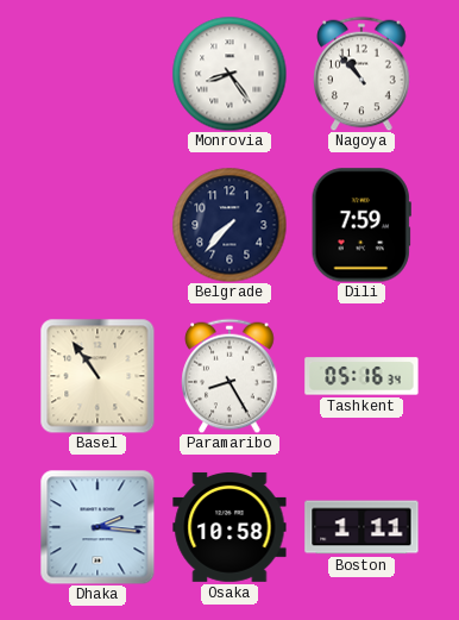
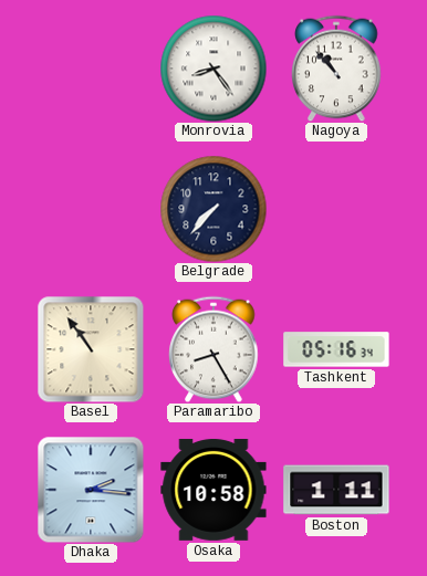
Dili: 7:59 -> none (361, 225)
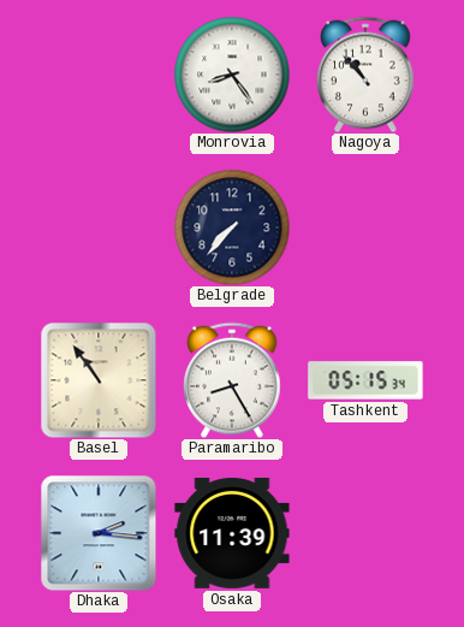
Tashkent: 05:16 -> 05:15 (365, 380)
Osaka: 10:58 -> 11:39 (232, 533)
Boston: 1:11 -> none (336, 490)
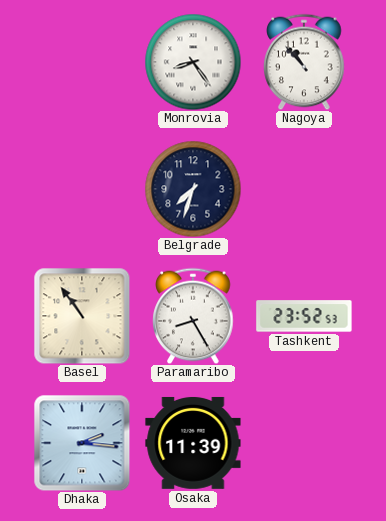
Belgrade: 7:37 -> 7:33 (193, 189)
Tashkent: 05:15 -> 23:52 (304, 316)
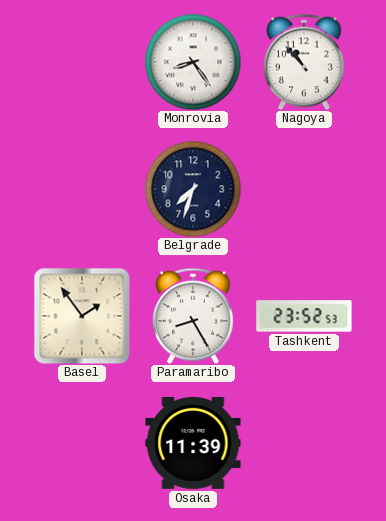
Basel: 10:54 -> 1:54 (82, 316)
Dhaka: 2:16 -> none (82, 443)
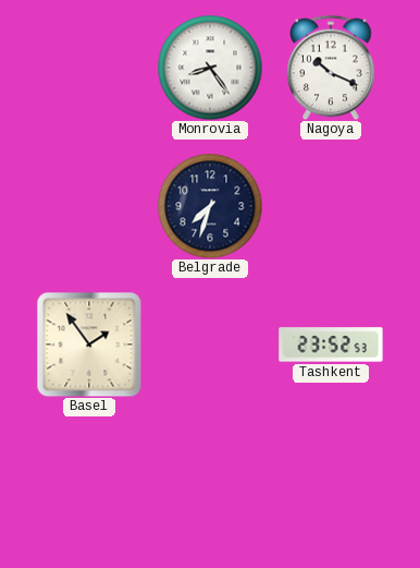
Nagoya: 10:53 -> 10:19 (331, 68)
Paramaribo: 8:25 -> none (193, 316)
Osaka: 11:39 -> none (193, 443)
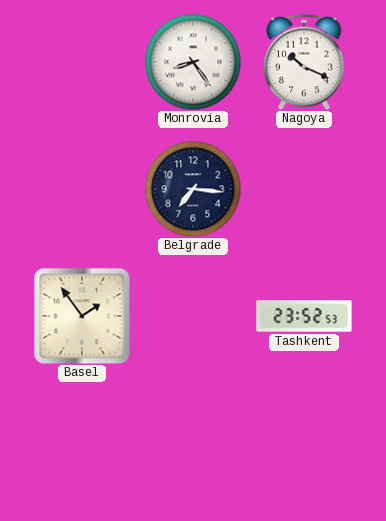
Belgrade: 7:33 -> 7:16 (193, 189)
